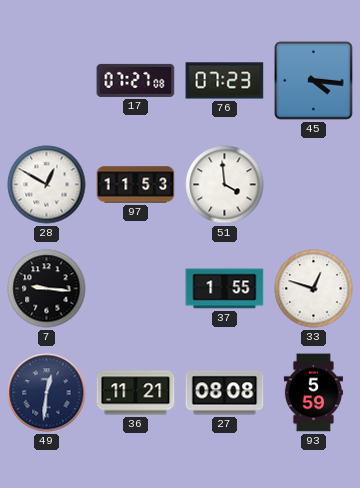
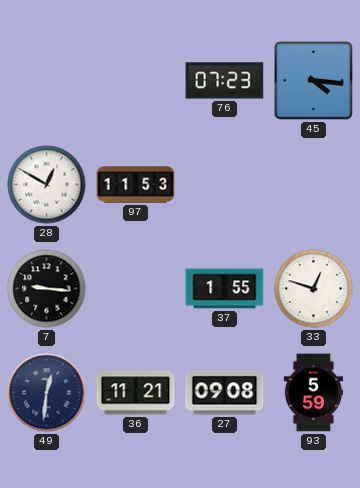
17: 07:27 -> none (136, 80)
51: 3:59 -> none (225, 185)
27: 08:08 -> 09:08 (225, 393)
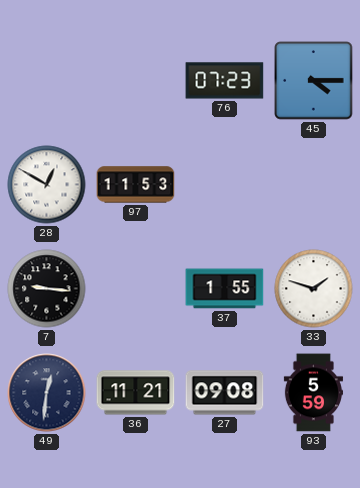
45: 4:16 -> 4:15 (314, 81)
33: 12:48 -> 1:48 (314, 289)
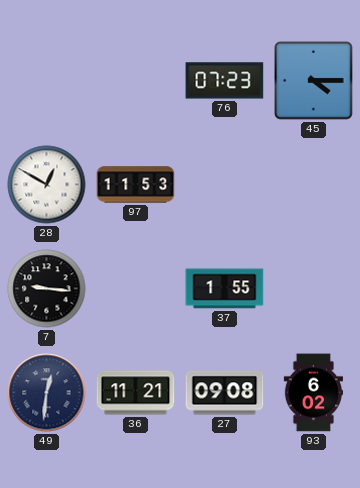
33: 1:48 -> none (314, 289)
93: 5:59 -> 6:02 (313, 393)
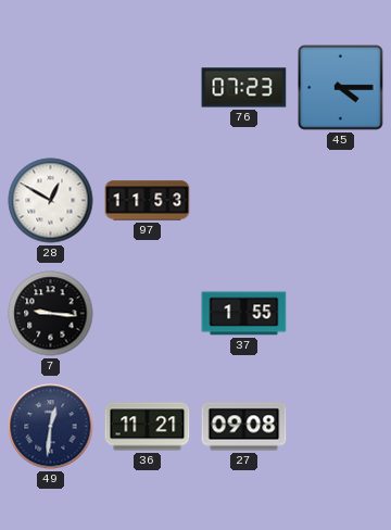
93: 6:02 -> none (313, 393)
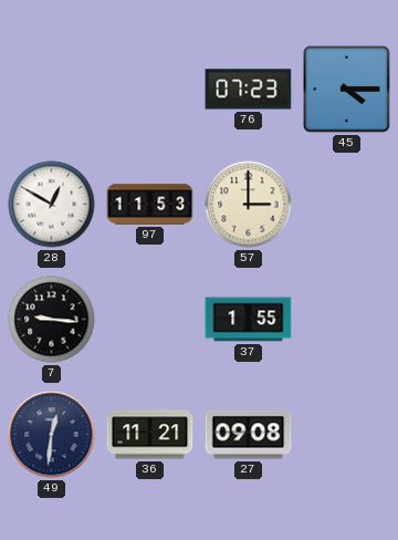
57: none -> 3:00 (249, 205)
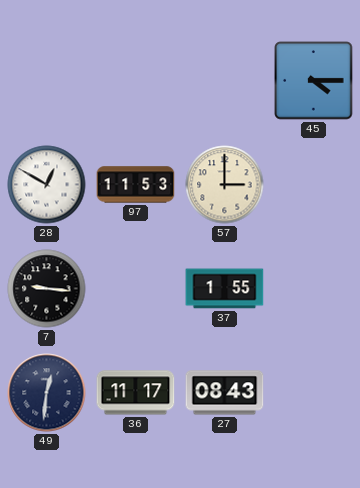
76: 07:23 -> none (249, 90)
36: 11:21 -> 11:17 (136, 393)
27: 09:08 -> 08:43 (225, 393)
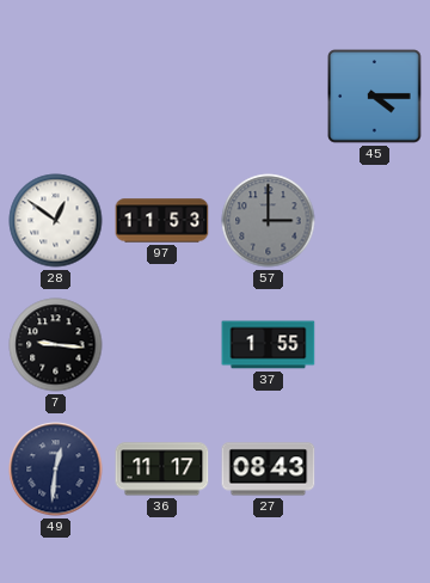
28: 12:50 -> 12:51 (56, 221)
57 dial: cream -> grey (269, 221)
